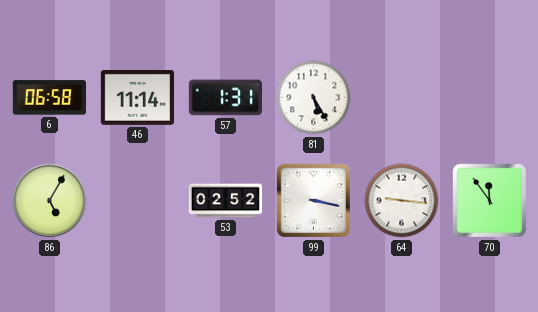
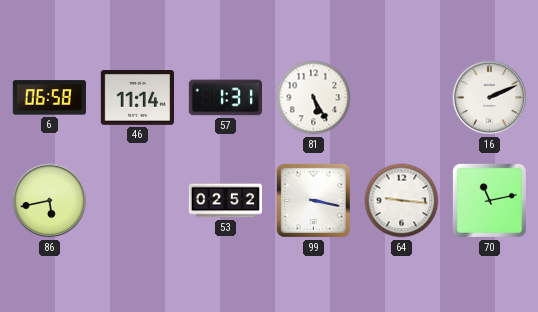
16: none -> 2:11 (490, 98)
86: 5:05 -> 5:43 (50, 201)
70: 11:54 -> 11:13 (489, 200)
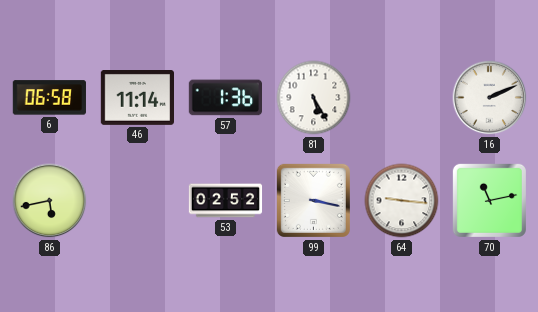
57: 1:31 -> 1:36 (225, 98)
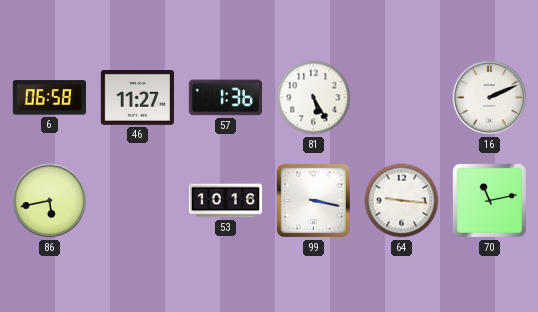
46: 11:14 -> 11:27 (137, 98)
53: 02:52 -> 10:16 (226, 201)
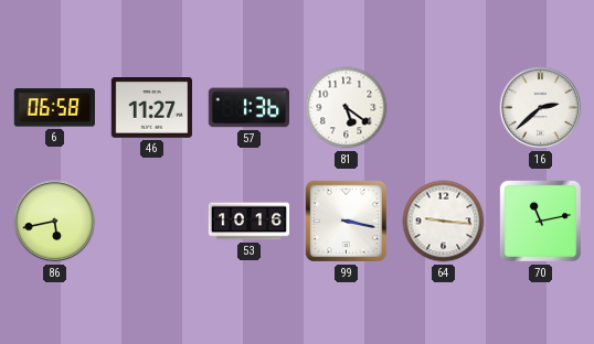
81: 5:25 -> 5:21 (347, 108)
16: 2:11 -> 2:38 (541, 108)
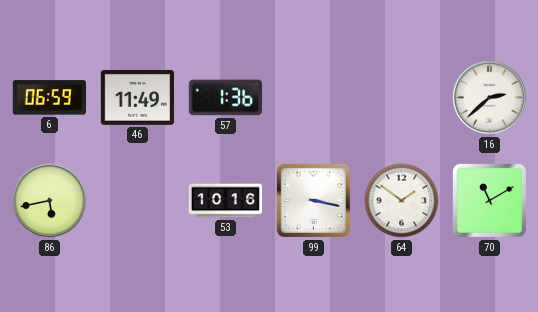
6: 06:58 -> 06:59 (49, 98)
46: 11:27 -> 11:49 (137, 98)
81: 5:21 -> none (347, 108)
64: 9:16 -> 1:51 (402, 201)
70: 11:13 -> 11:10 (489, 200)
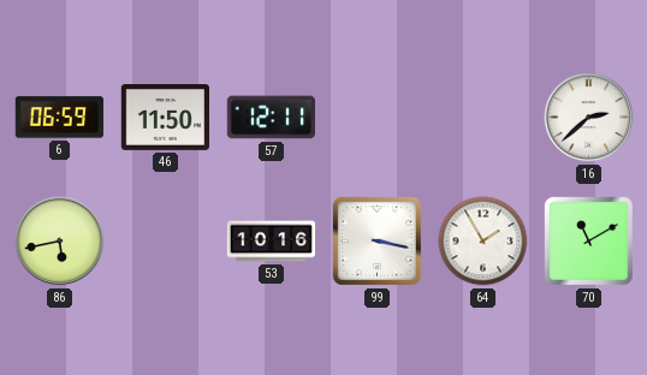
46: 11:49 -> 11:50 (165, 118)
57: 1:36 -> 12:11 (271, 118)
64: 1:51 -> 1:55 (483, 242)
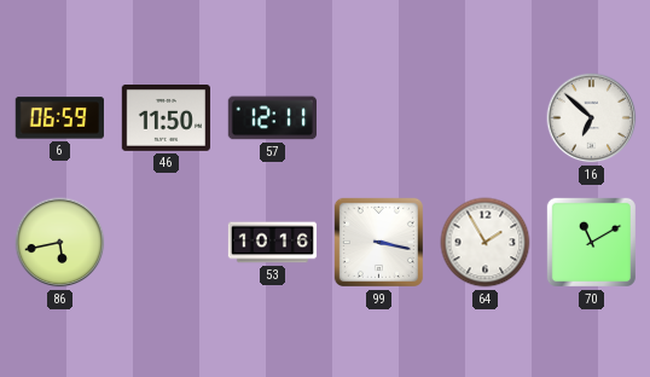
16: 2:38 -> 6:52 (592, 118)
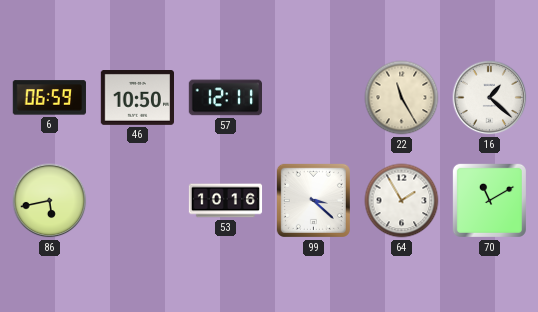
46: 11:50 -> 10:50 (137, 98)
22: none -> 11:25 (402, 98)
16: 6:52 -> 1:22 (490, 98)
99: 3:17 -> 3:22 (313, 200)
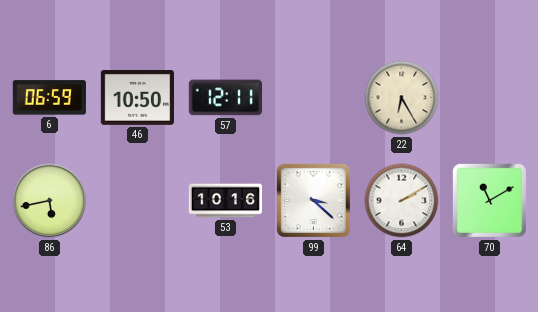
22: 11:25 -> 6:25 (402, 98)
16: 1:22 -> none (490, 98)
64: 1:55 -> 2:10 (402, 201)
